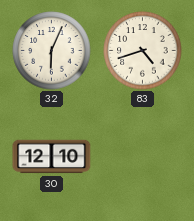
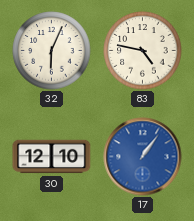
83: 4:42 -> 4:47 (143, 51)
17: none -> 1:06 (143, 157)
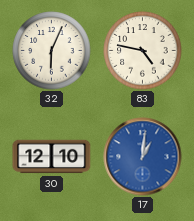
17: 1:06 -> 1:01 (143, 157)
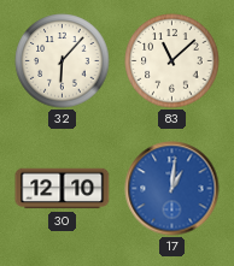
32: 6:04 -> 6:07 (63, 61)
83: 4:47 -> 11:08 (172, 61)
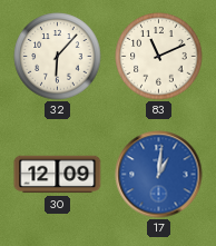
83: 11:08 -> 11:11 (159, 57)
30: 12:10 -> 12:09 (58, 175)
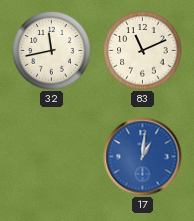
32: 6:07 -> 11:43 (52, 51)
30: 12:09 -> none (58, 175)
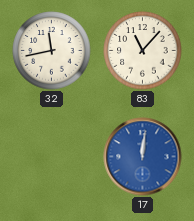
83: 11:11 -> 11:07 (143, 51)
17: 1:01 -> 12:01 (143, 157)
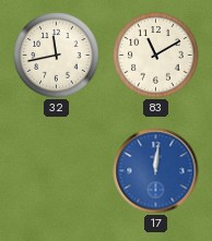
83: 11:07 -> 11:10 (156, 56)
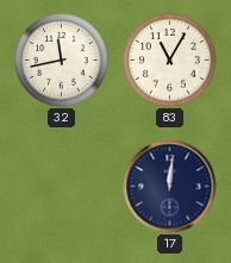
83: 11:10 -> 11:05 (170, 61)
17 dial: blue -> navy (170, 187)
